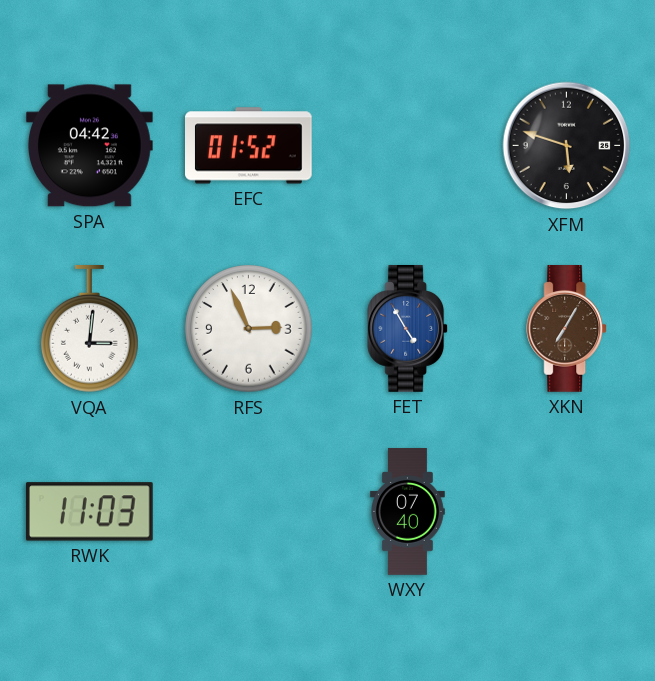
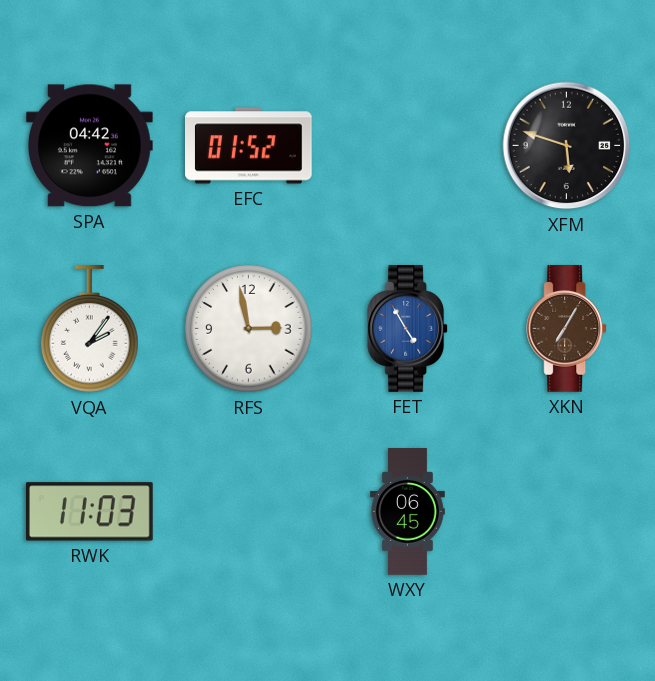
VQA: 3:01 -> 2:06 (90, 330)
RFS: 2:56 -> 2:58 (249, 329)
WXY: 07:40 -> 06:45 (408, 512)
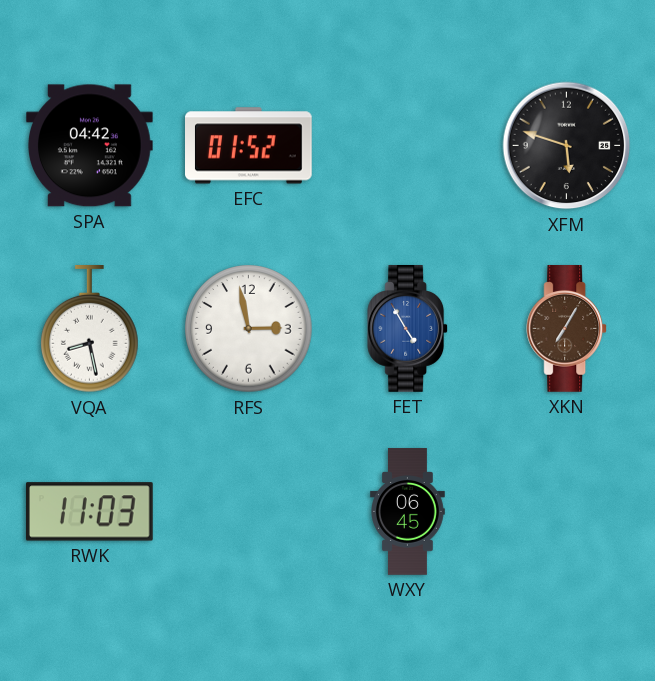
VQA: 2:06 -> 8:28 (90, 330)
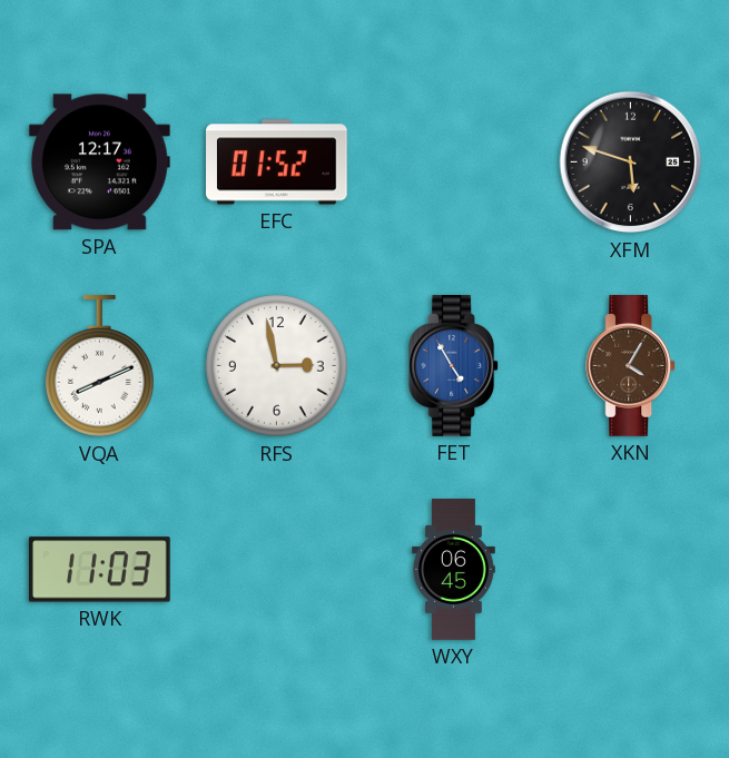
SPA: 04:42 -> 12:17 (100, 163)
VQA: 8:28 -> 8:11 (100, 367)
XKN: 7:05 -> 4:05 (631, 366)
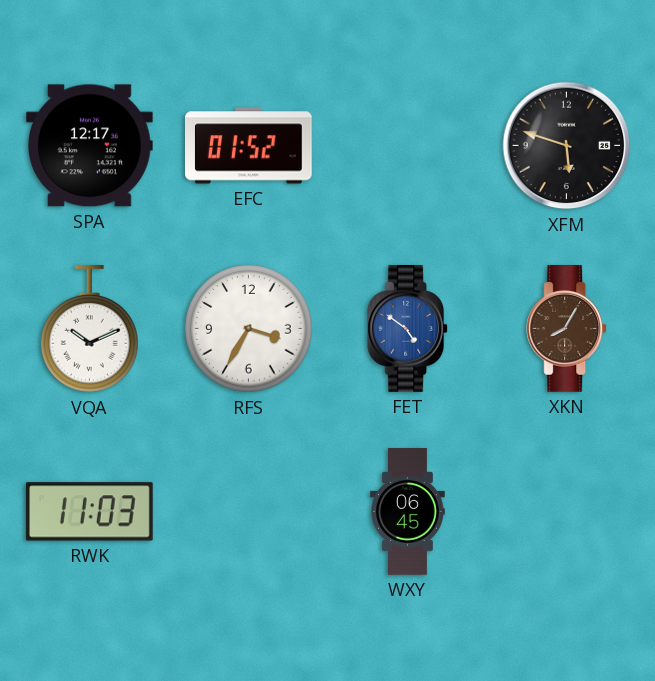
VQA: 8:11 -> 10:11 (90, 330)
RFS: 2:58 -> 3:35 (249, 329)
FET: 4:55 -> 4:51 (408, 329)
XKN: 4:05 -> 8:05 (567, 329)
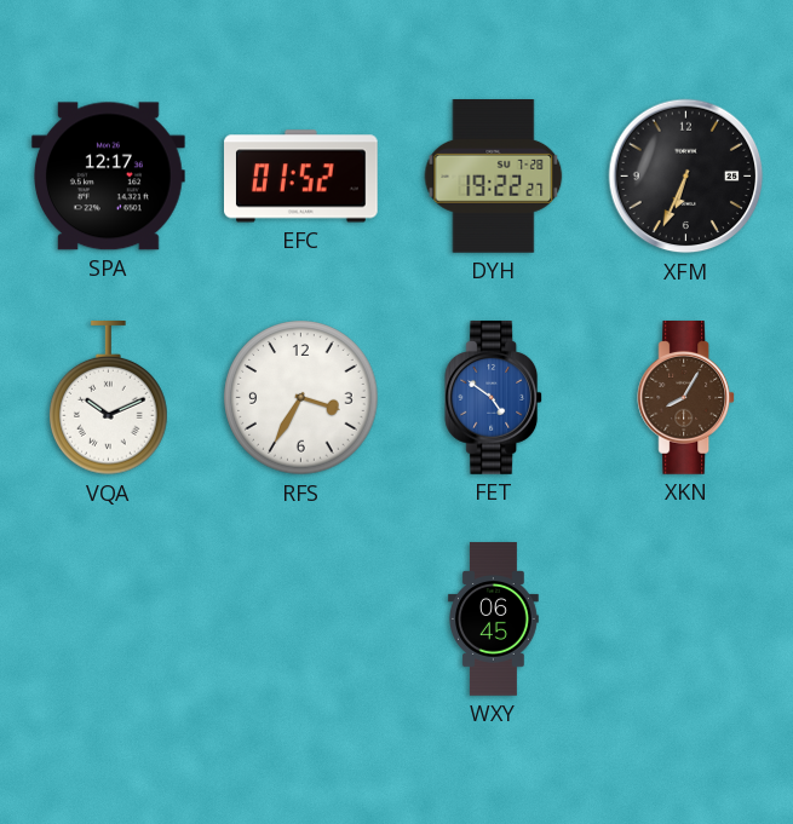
DYH: none -> 19:22 (494, 177)
XFM: 5:48 -> 6:34 (686, 177)
RWK: 11:03 -> none (90, 512)
